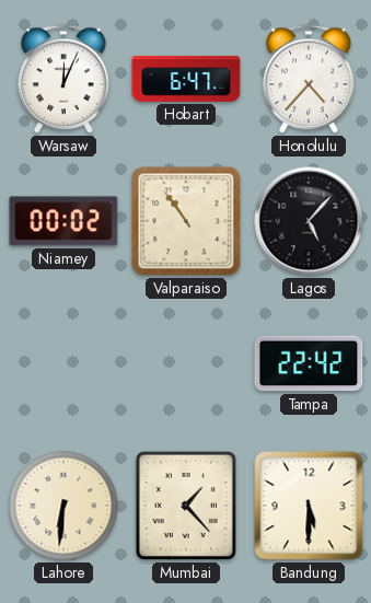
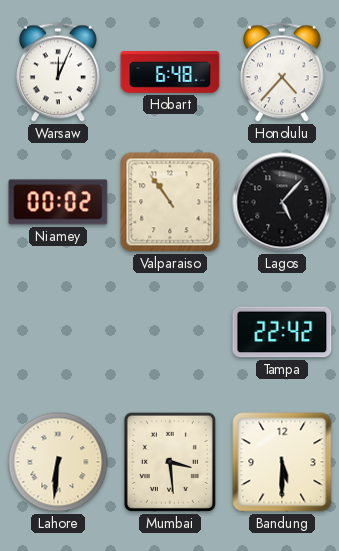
Hobart: 6:47 -> 6:48 (170, 73)
Mumbai: 1:23 -> 3:29 (170, 462)
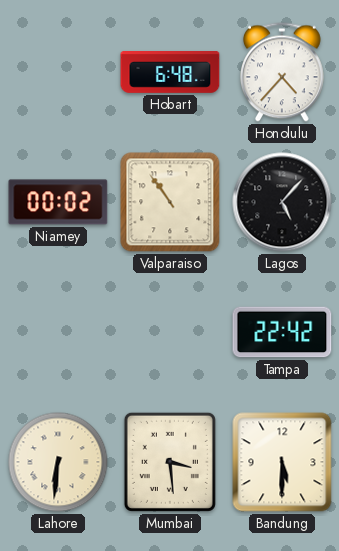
Warsaw: 12:04 -> none (58, 72)
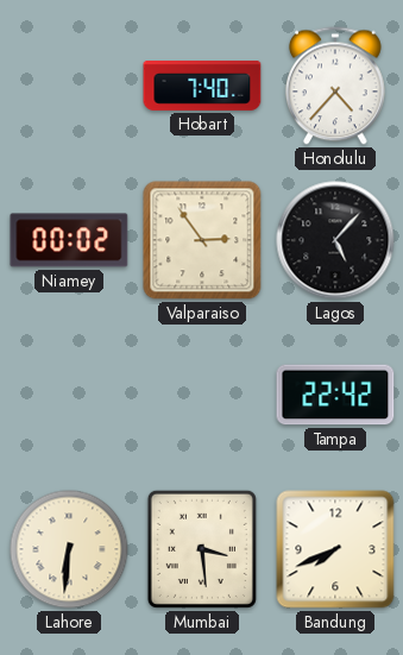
Hobart: 6:48 -> 7:40 (202, 87)
Valparaiso: 10:54 -> 2:54 (202, 240)
Bandung: 5:30 -> 7:41 (335, 549)
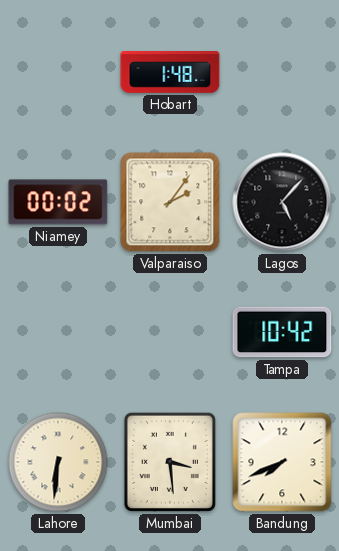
Hobart: 7:40 -> 1:48 (170, 73)
Honolulu: 4:37 -> none (335, 86)
Valparaiso: 2:54 -> 2:06 (170, 202)
Tampa: 22:42 -> 10:42 (282, 332)
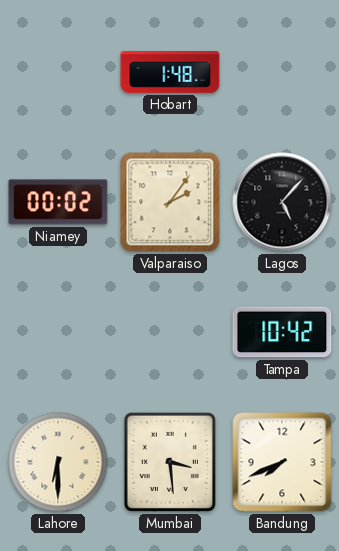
Lahore: 6:31 -> 6:30 (58, 462)
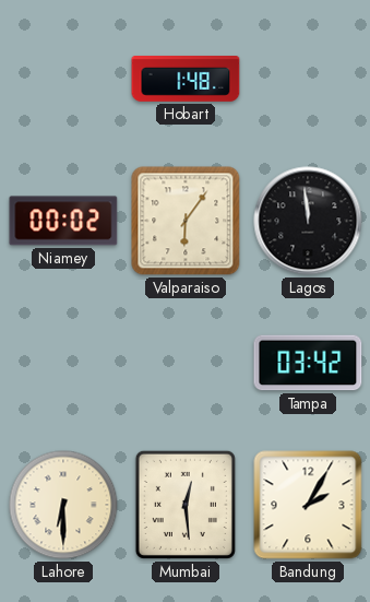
Valparaiso: 2:06 -> 6:06 (186, 221)
Lagos: 5:07 -> 11:59 (308, 221)
Tampa: 10:42 -> 03:42 (308, 363)
Mumbai: 3:29 -> 12:29 (186, 505)
Bandung: 7:41 -> 2:05 (308, 505)
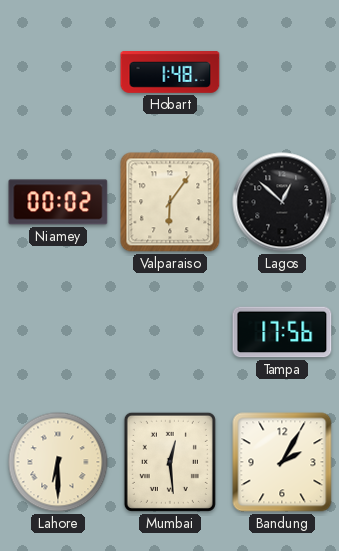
Lagos: 11:59 -> 12:52 (282, 202)
Tampa: 03:42 -> 17:56 (282, 332)
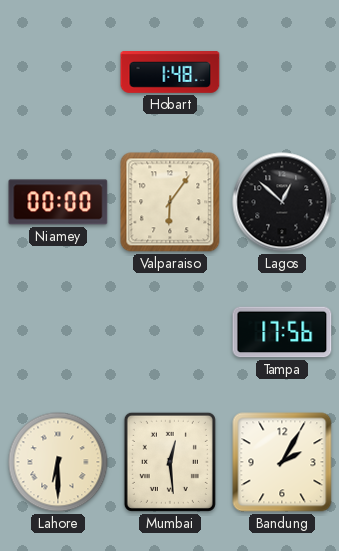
Niamey: 00:02 -> 00:00 (58, 202)
